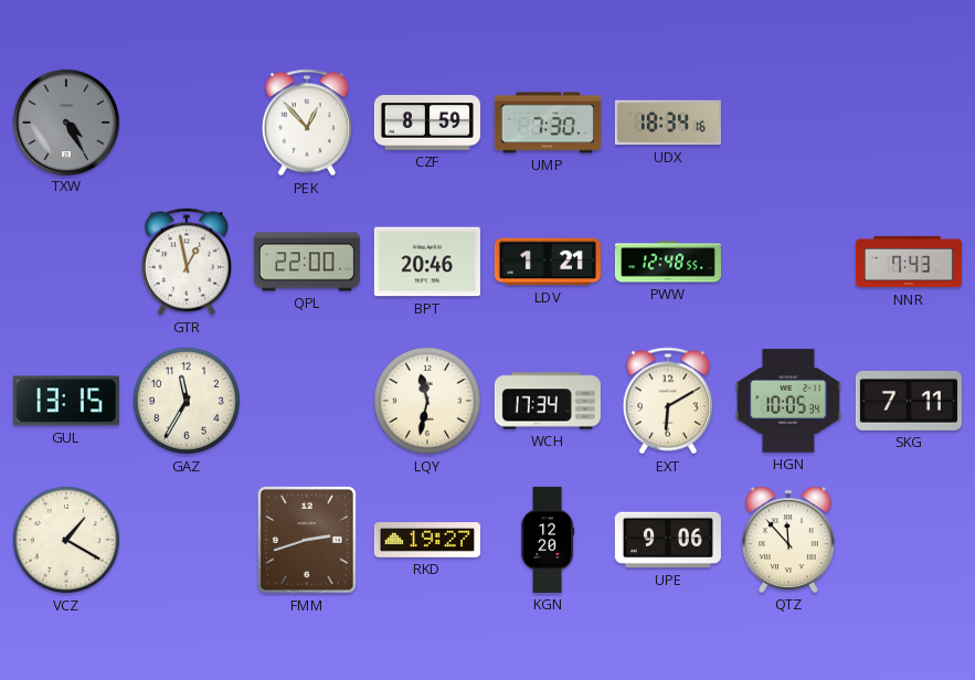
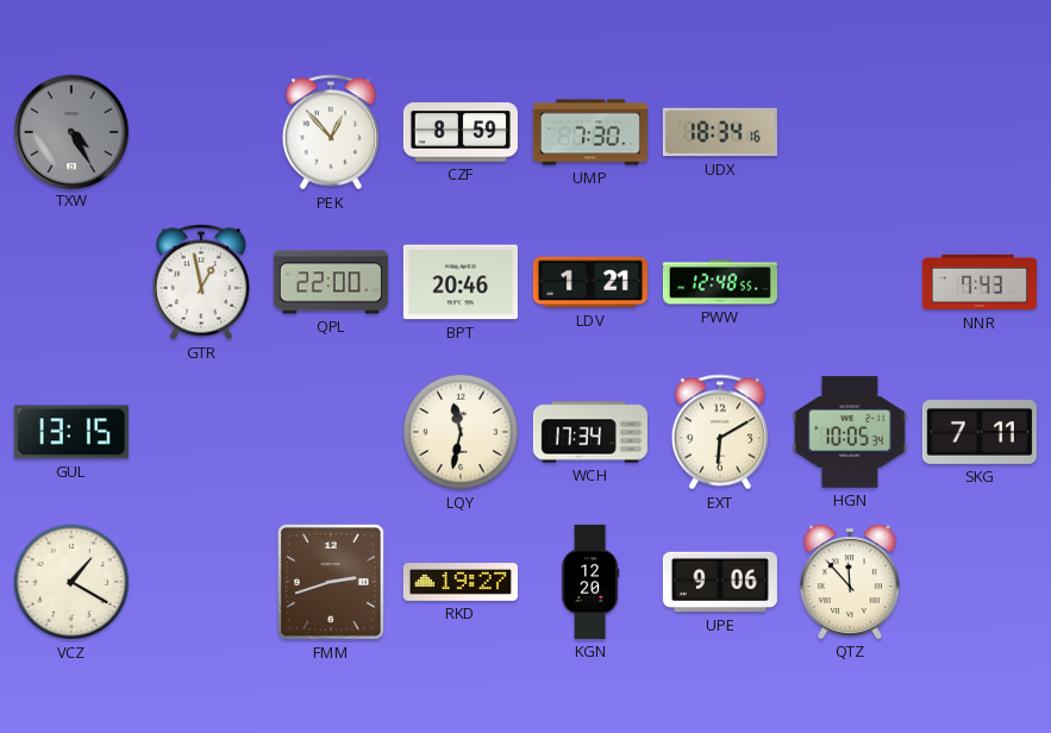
GAZ: 11:35 -> none (187, 401)
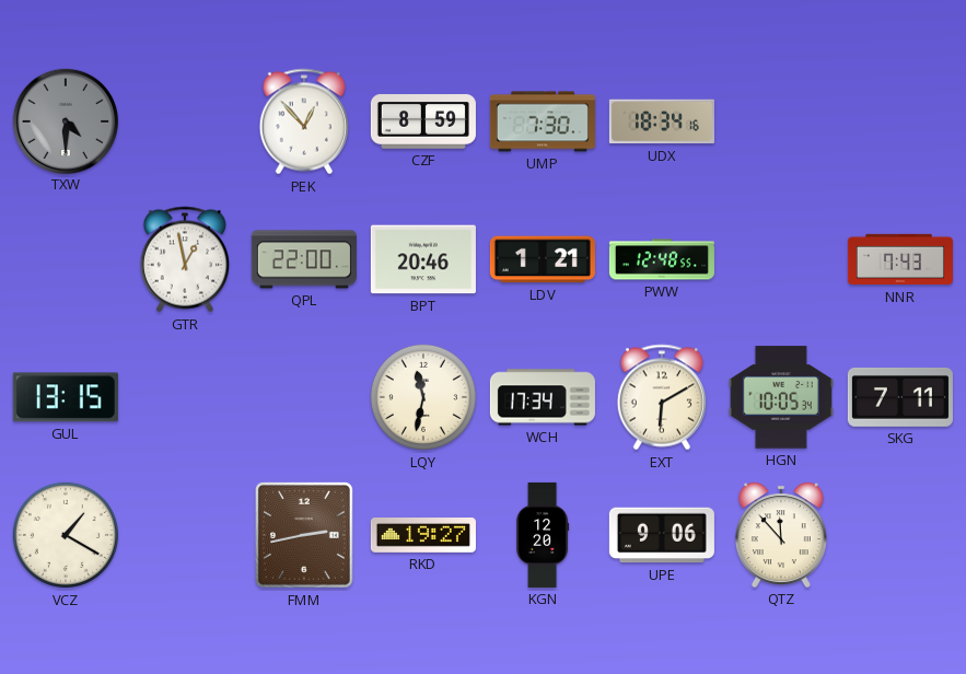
TXW: 4:25 -> 4:30 (65, 120)
FMM: 2:42 -> 2:43 (304, 536)
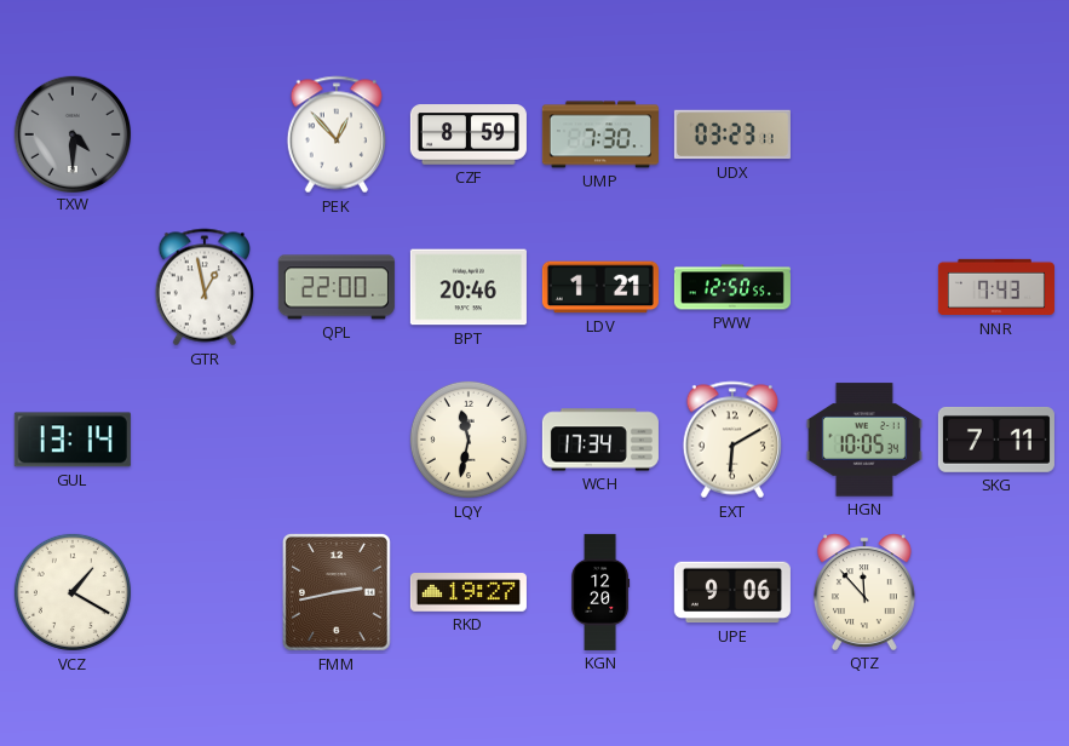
UDX: 18:34 -> 03:23 (732, 134)
PWW: 12:48 -> 12:50 (732, 287)
GUL: 13:15 -> 13:14 (73, 440)
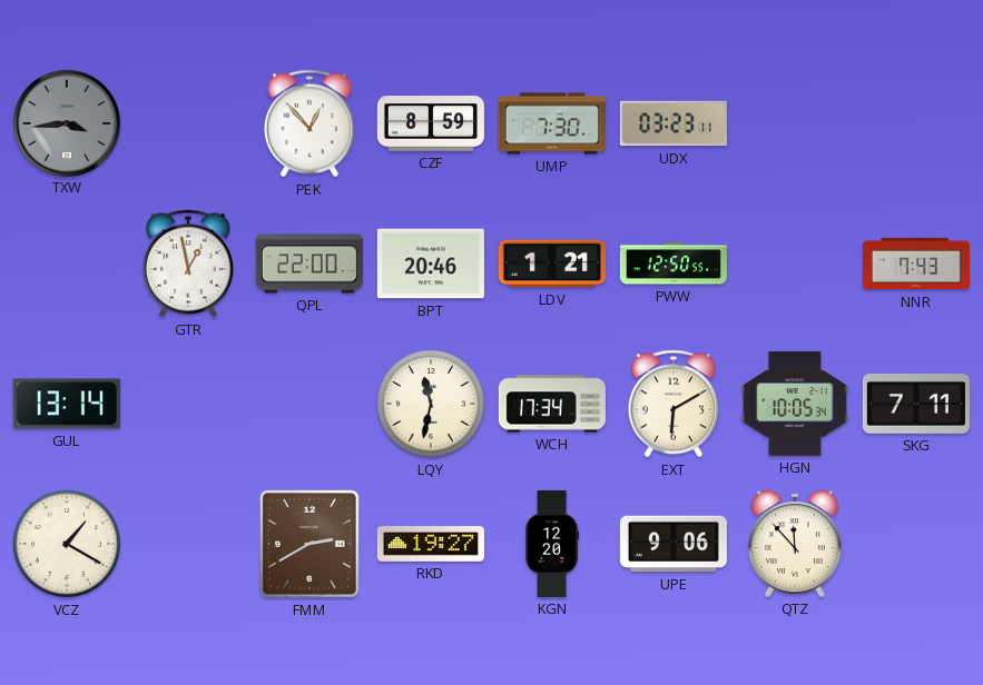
TXW: 4:30 -> 3:44 (66, 122)
FMM: 2:43 -> 2:40 (309, 545)
